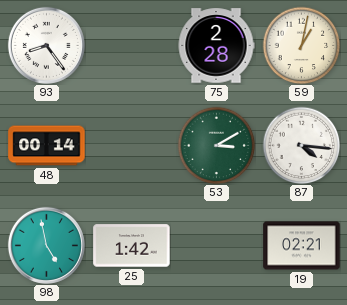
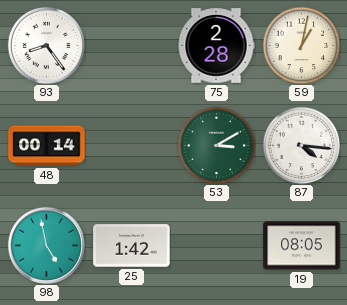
19: 02:21 -> 08:05 (302, 246)
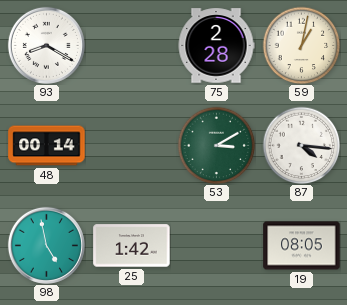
93: 8:24 -> 8:20 (46, 45)
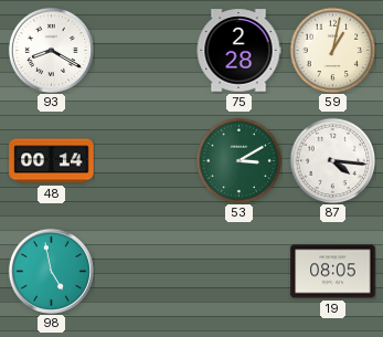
25: 1:42 -> none (132, 246)
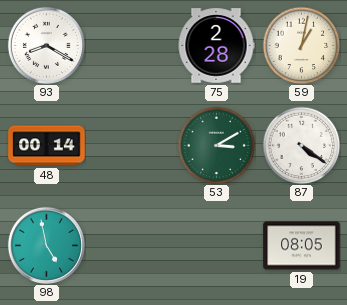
87: 4:16 -> 4:21 (301, 145)
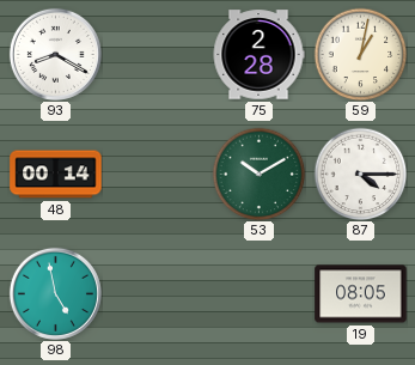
53: 3:10 -> 10:10 (258, 174)
87: 4:21 -> 4:15 (360, 174)
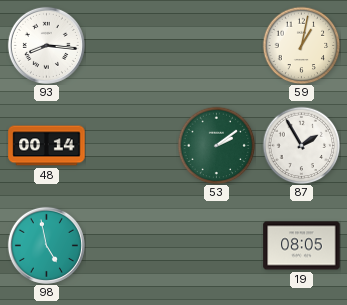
93: 8:20 -> 8:16 (46, 45)
75: 2:28 -> none (258, 55)
53: 10:10 -> 2:09 (216, 145)
87: 4:15 -> 1:55 (301, 145)
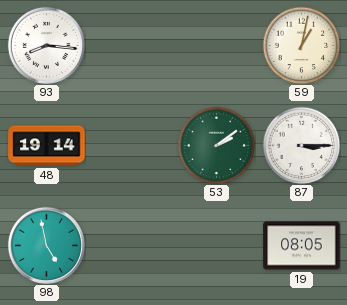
48: 00:14 -> 19:14 (47, 146)
87: 1:55 -> 3:15 (301, 145)
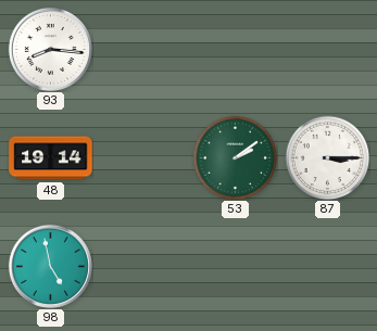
59: 1:02 -> none (301, 45)
19: 08:05 -> none (302, 246)
